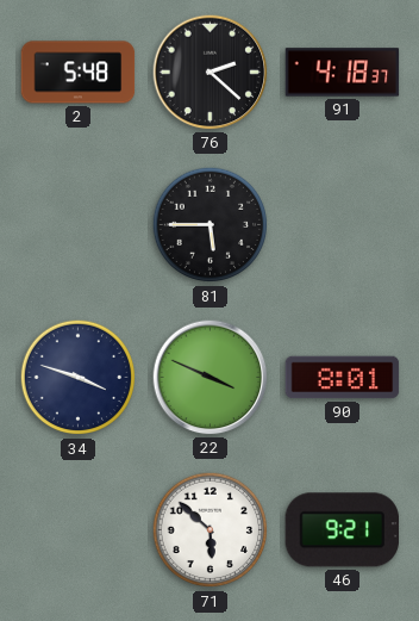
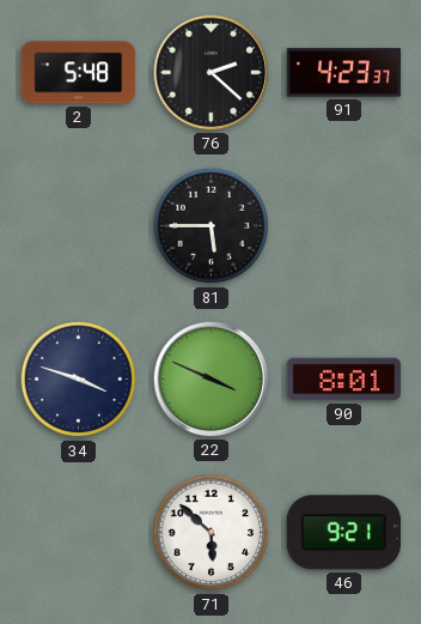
91: 4:18 -> 4:23 (344, 73)
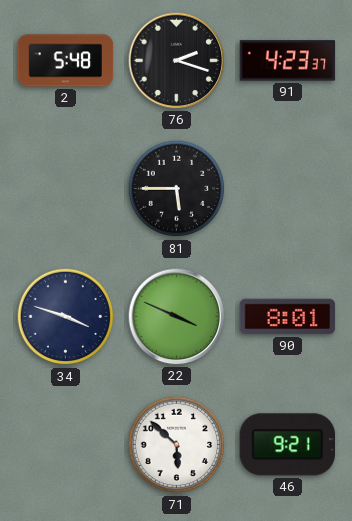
76: 2:22 -> 2:18 (177, 61)
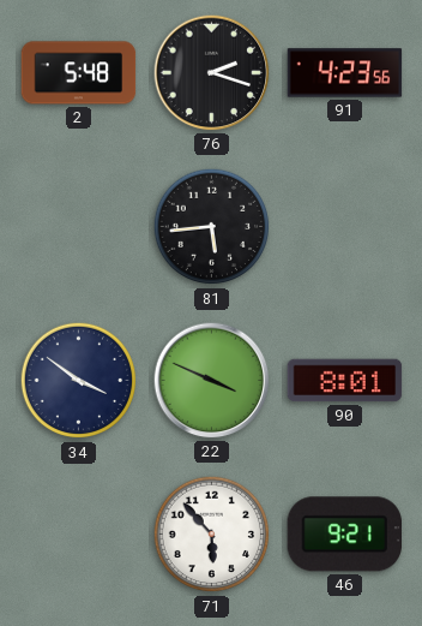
91: 4:23:37 -> 4:23:56 (345, 73)
81: 5:45 -> 5:44 (212, 227)
34: 3:48 -> 3:51 (79, 381)
71: 5:52 -> 5:53 (212, 535)
